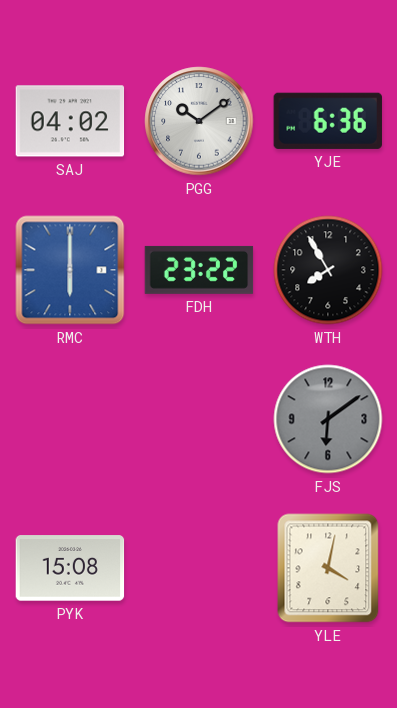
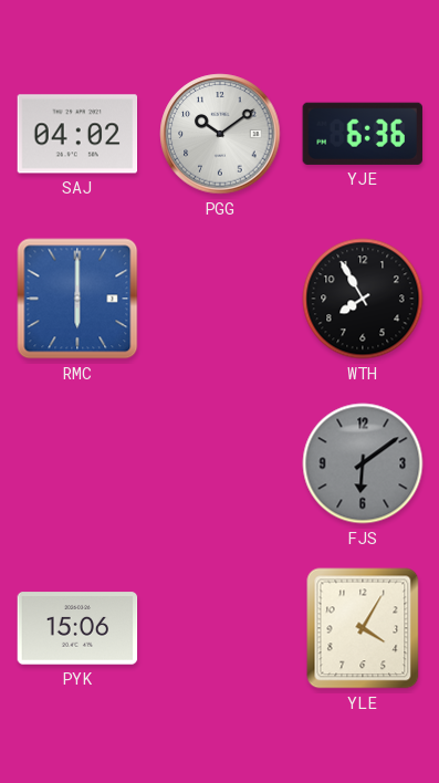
FDH: 23:22 -> none (199, 270)
PYK: 15:08 -> 15:06 (77, 628)
YLE: 4:02 -> 4:05 (363, 628)
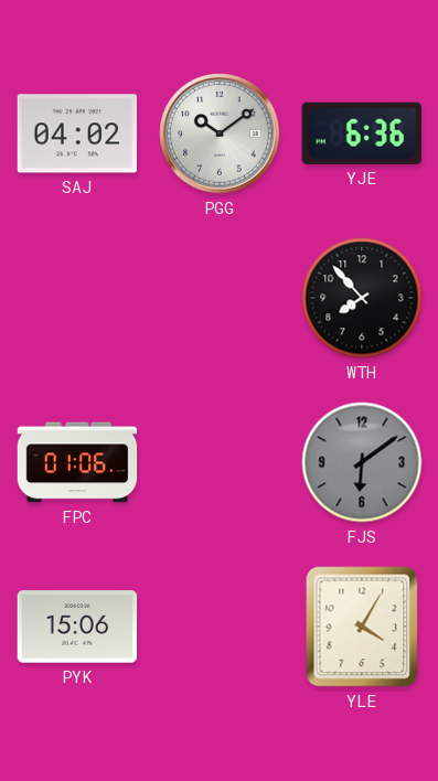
RMC: 6:00 -> none (77, 299)
WTH: 7:55 -> 7:53 (362, 298)
FPC: none -> 01:06 (77, 462)
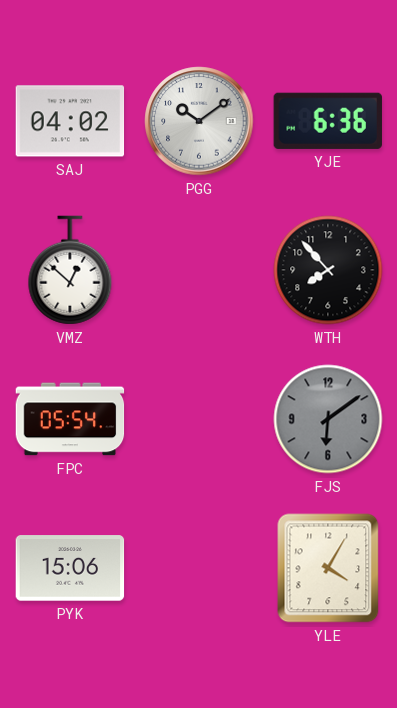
VMZ: none -> 12:52 (70, 270)
FPC: 01:06 -> 05:54 (70, 419)
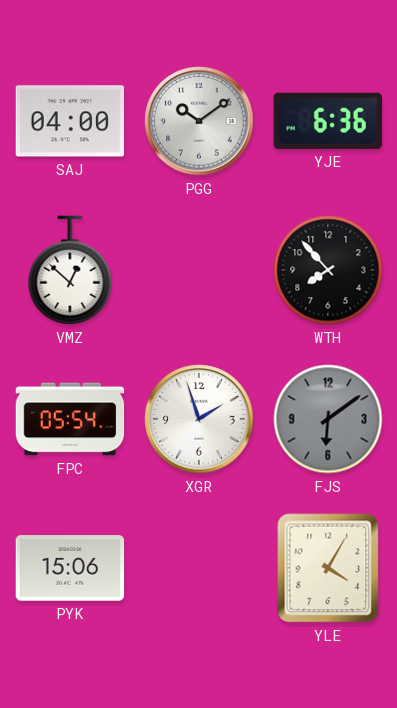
SAJ: 04:02 -> 04:00 (70, 121)
XGR: none -> 1:57 (199, 419)
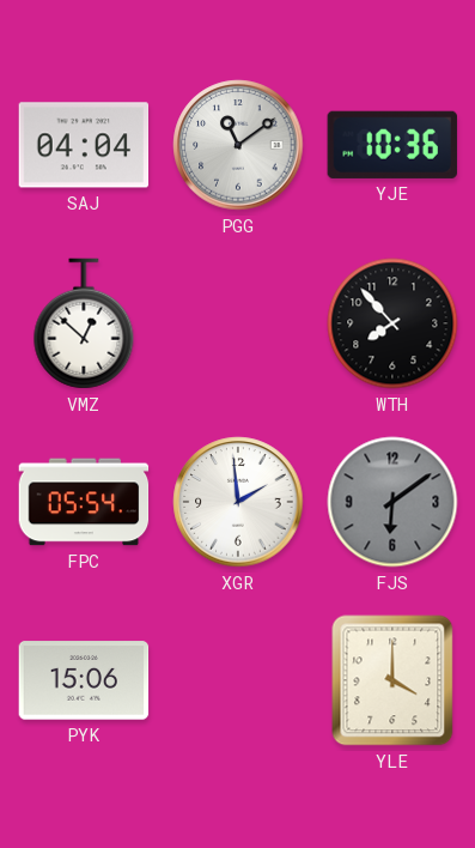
SAJ: 04:00 -> 04:04 (84, 145)
PGG: 10:09 -> 11:09 (238, 145)
YJE: 6:36 -> 10:36 (392, 145)
XGR: 1:57 -> 1:59 (238, 502)
YLE: 4:05 -> 4:00 (392, 680)
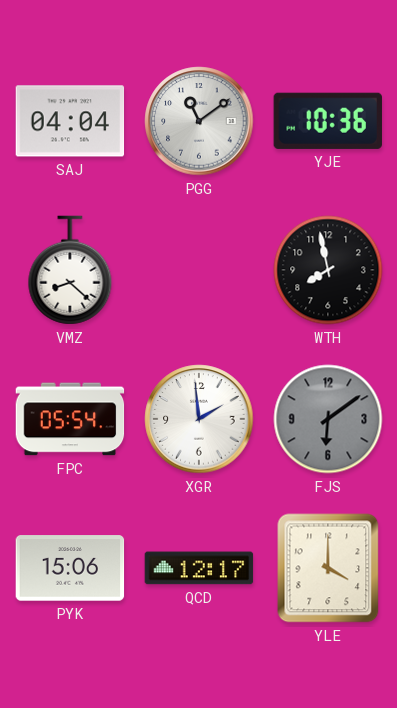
VMZ: 12:52 -> 8:22 (70, 270)
WTH: 7:53 -> 7:58 (328, 270)
QCD: none -> 12:17 (199, 568)
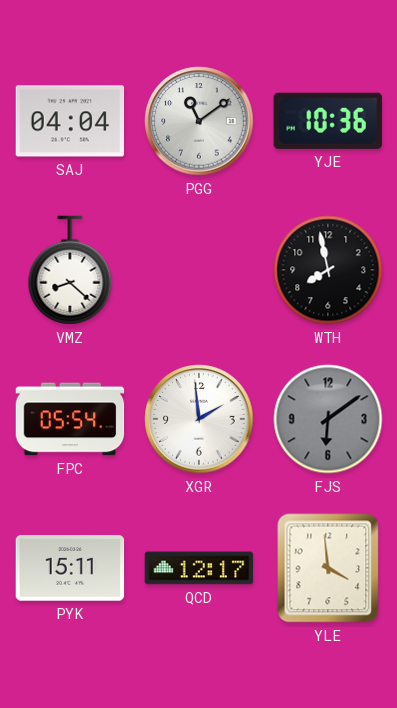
PYK: 15:06 -> 15:11 (70, 568)
YLE: 4:00 -> 3:59 (328, 568)
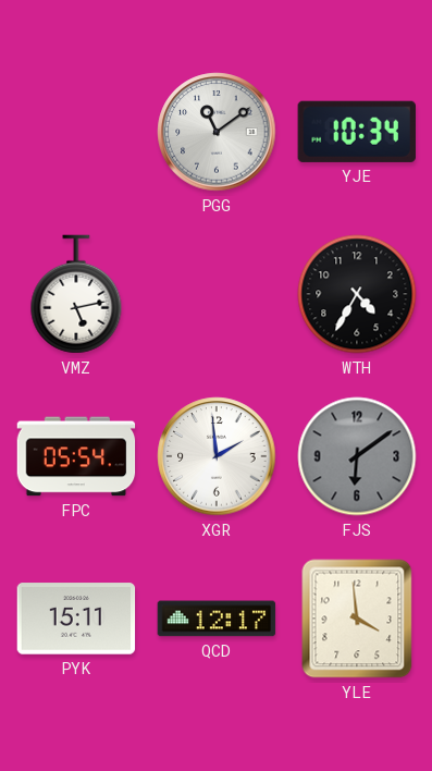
SAJ: 04:04 -> none (70, 121)
YJE: 10:36 -> 10:34 (357, 132)
VMZ: 8:22 -> 5:13 (76, 294)
WTH: 7:58 -> 4:35 (357, 294)
